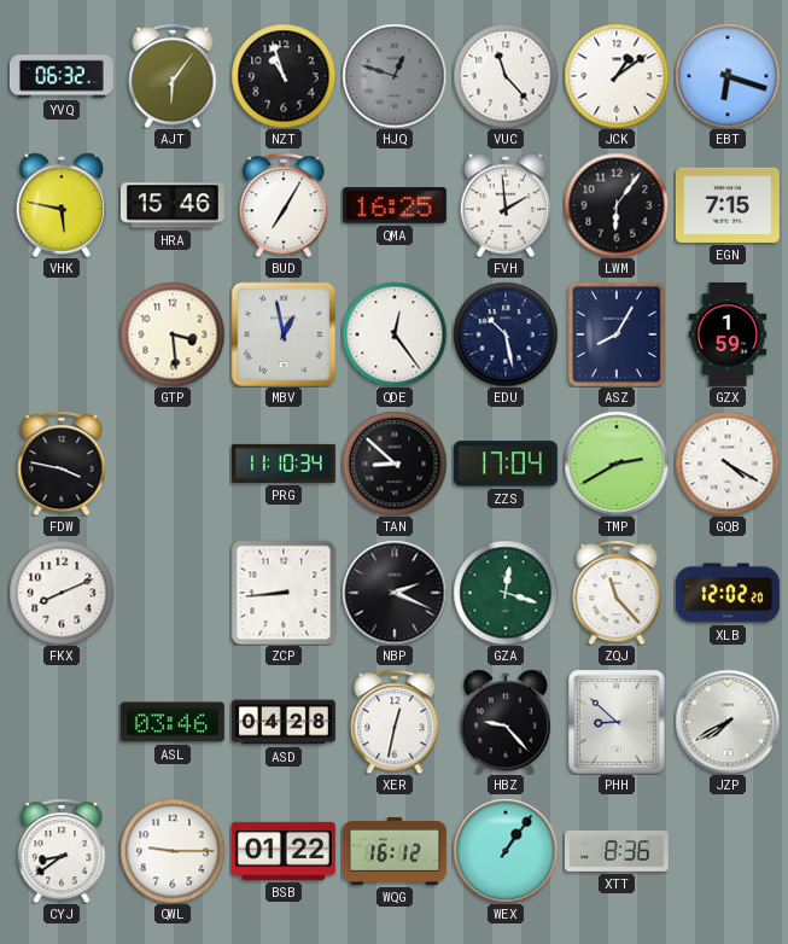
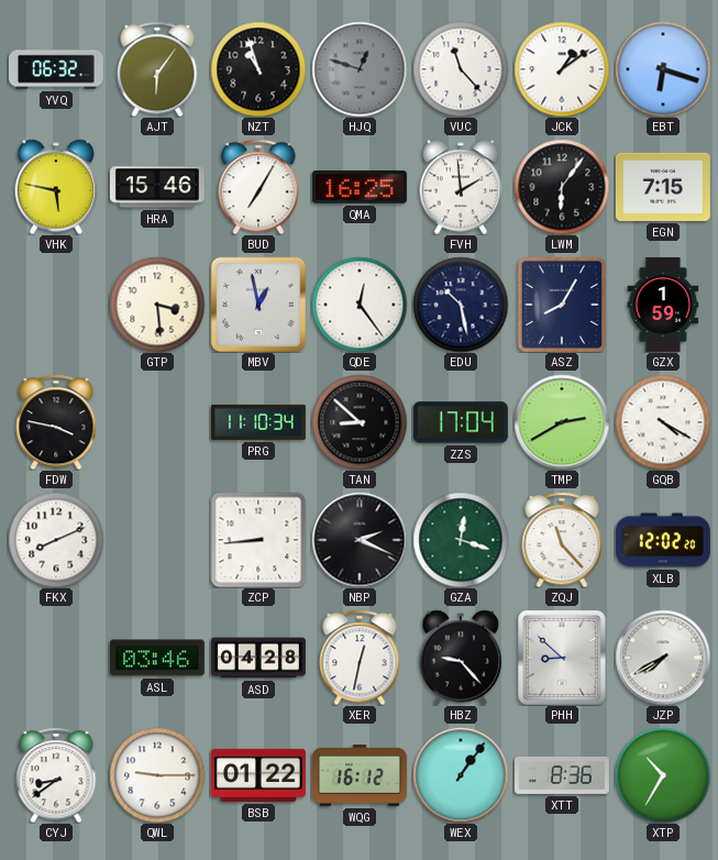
XTP: none -> 10:35 (663, 775)
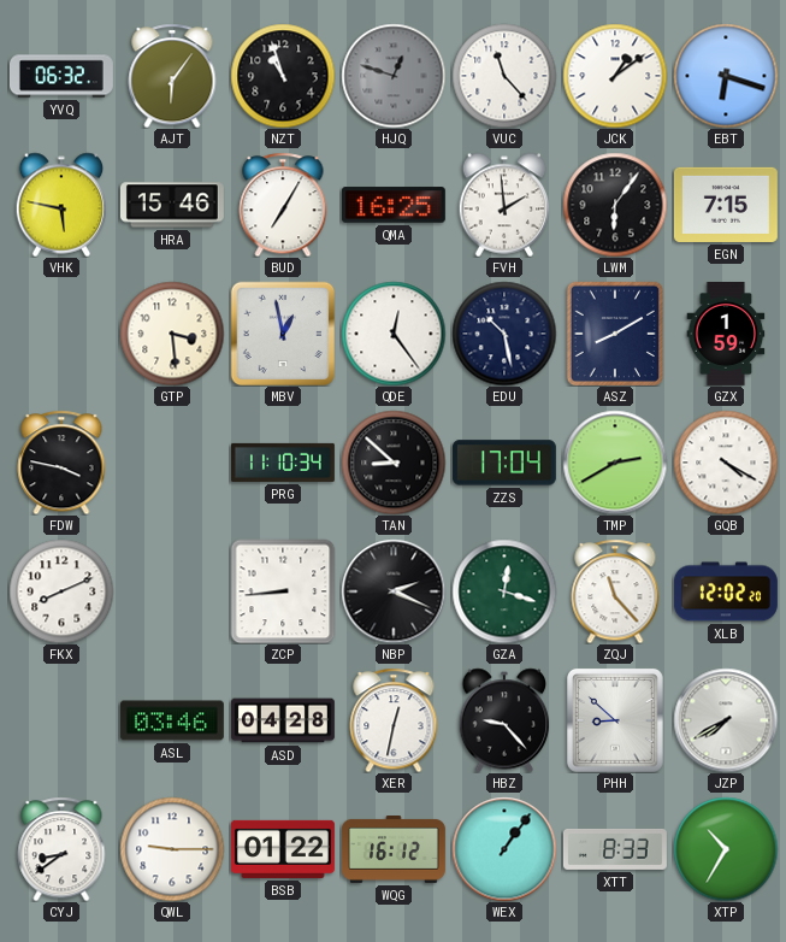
ASZ: 8:05 -> 8:10 (614, 332)
XTT: 8:36 -> 8:33 (615, 849)
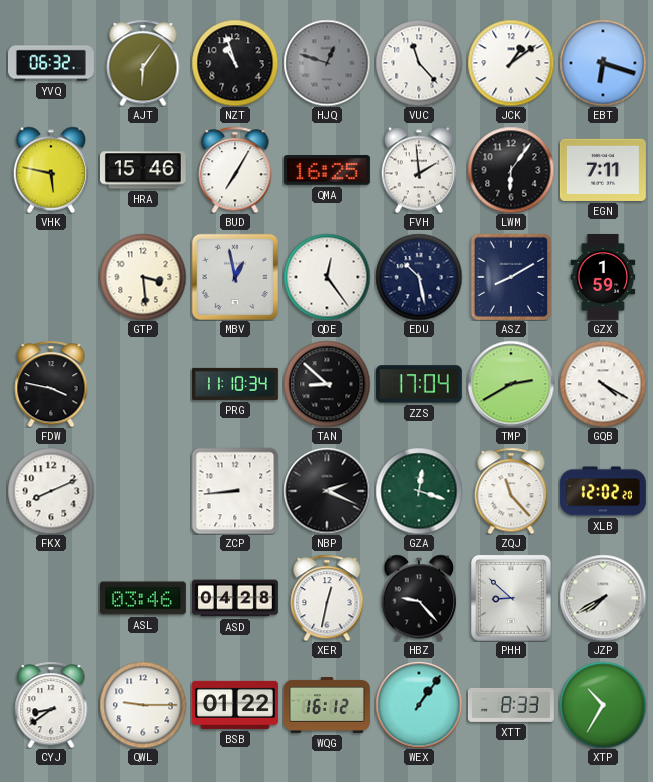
EGN: 7:15 -> 7:11 (603, 170)
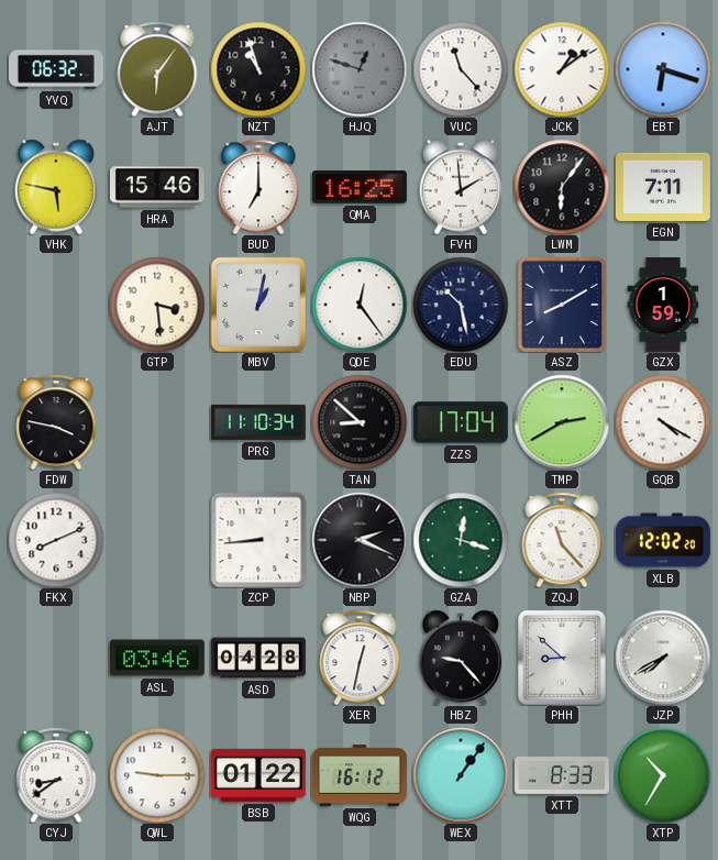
BUD: 7:05 -> 7:00 (258, 187)
MBV: 12:58 -> 1:02 (258, 305)
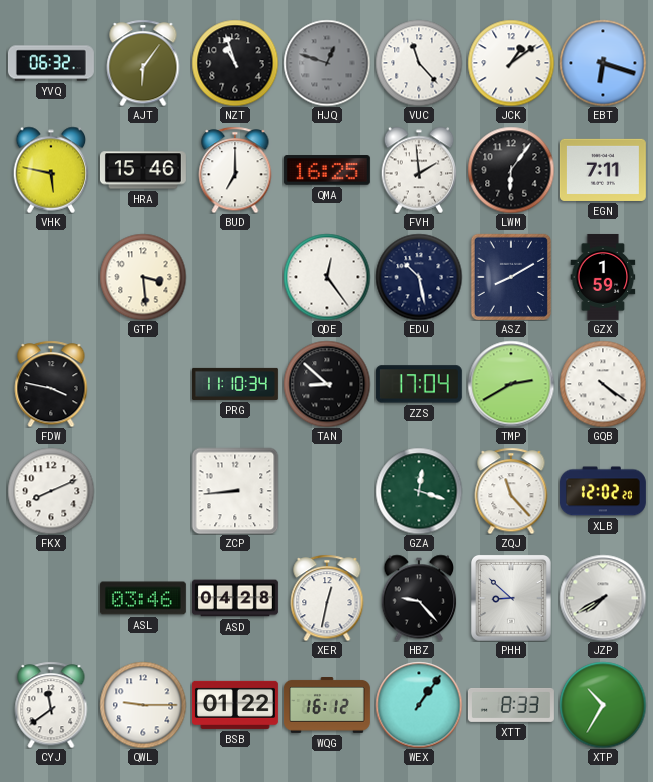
MBV: 1:02 -> none (258, 305)
GQB: 4:20 -> 4:21 (603, 384)
NBP: 2:19 -> none (360, 540)
CYJ: 8:39 -> 11:39 (51, 705)
